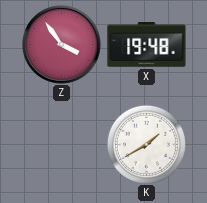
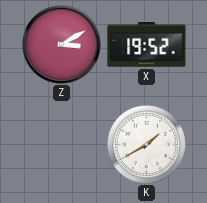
Z: 3:54 -> 3:10 (62, 45)
X: 19:48 -> 19:52 (147, 45)
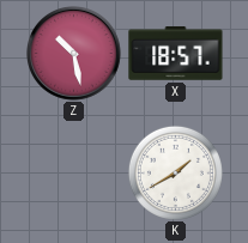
Z: 3:10 -> 10:28 (74, 54)
X: 19:52 -> 18:57 (176, 54)
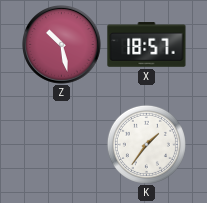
K: 1:40 -> 1:36 (146, 144)
